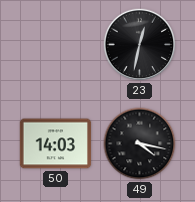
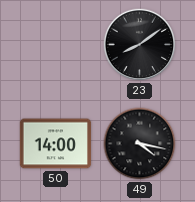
23: 12:32 -> 8:09 (140, 45)
50: 14:03 -> 14:00 (56, 144)
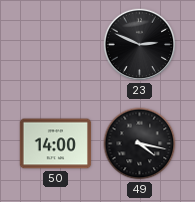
23: 8:09 -> 2:49 (140, 45)
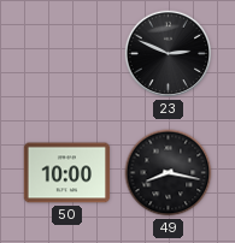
50: 14:00 -> 10:00 (67, 173)
49: 4:17 -> 8:17 (169, 173)
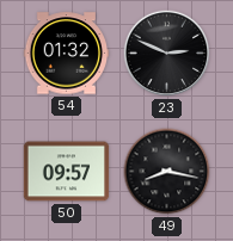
54: none -> 01:32 (67, 54)
50: 10:00 -> 09:57 (67, 172)
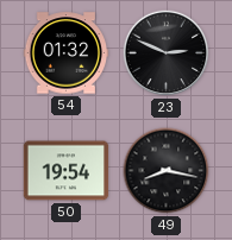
50: 09:57 -> 19:54 (67, 171)
